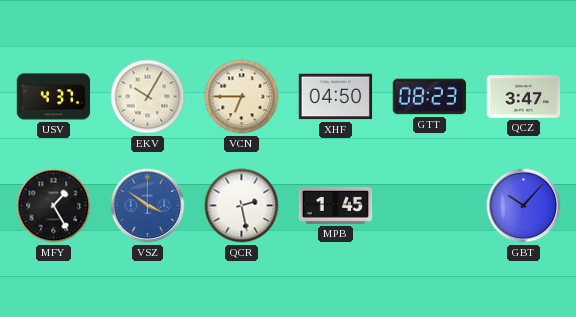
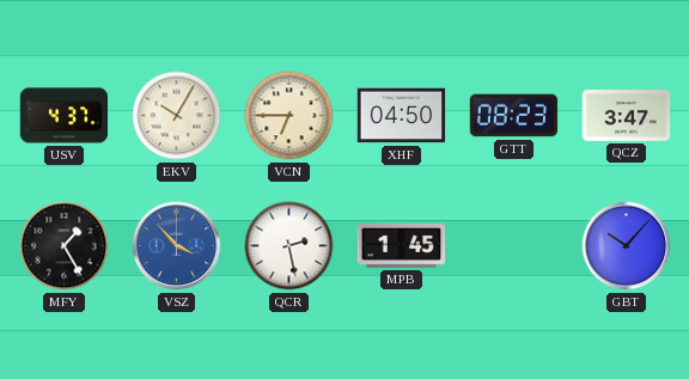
VSZ: 3:51 -> 3:53 (177, 246)
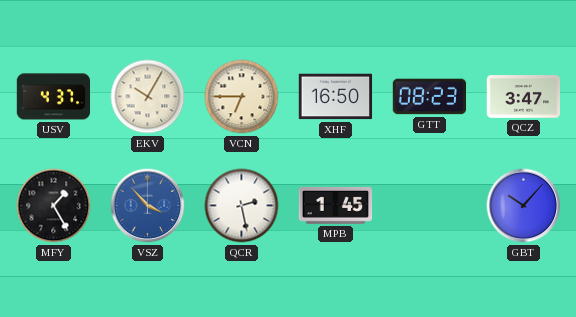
XHF: 04:50 -> 16:50 (336, 97)
